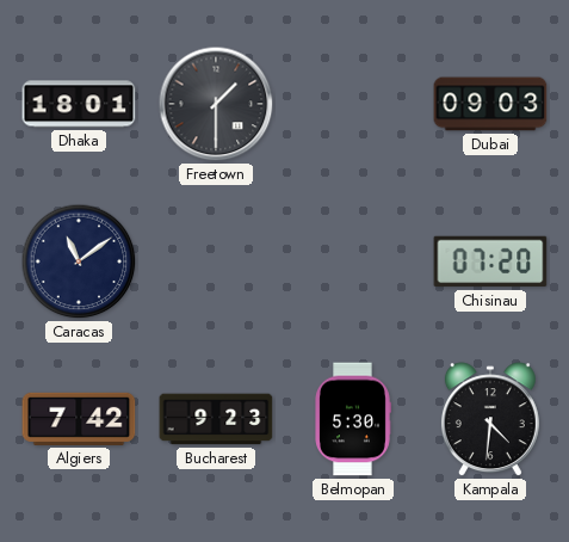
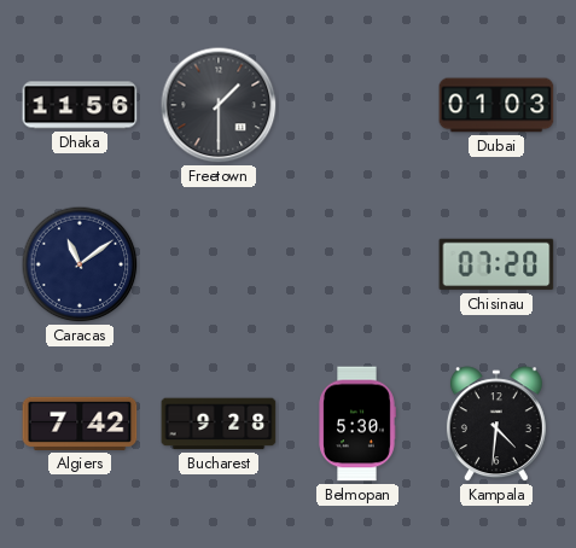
Dhaka: 18:01 -> 11:56 (80, 105)
Dubai: 09:03 -> 01:03 (496, 105)
Bucharest: 9:23 -> 9:28 (219, 424)
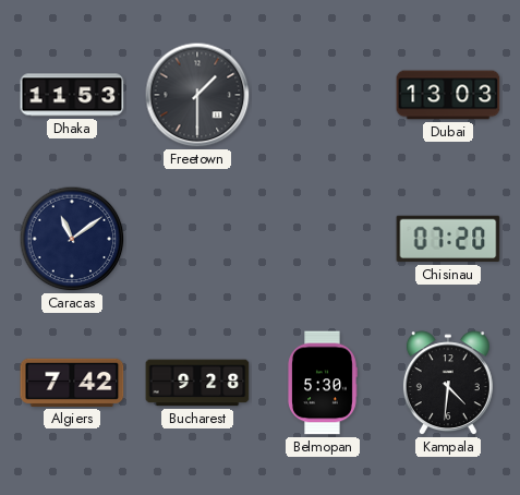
Dhaka: 11:56 -> 11:53 (72, 95)
Dubai: 01:03 -> 13:03 (448, 95)
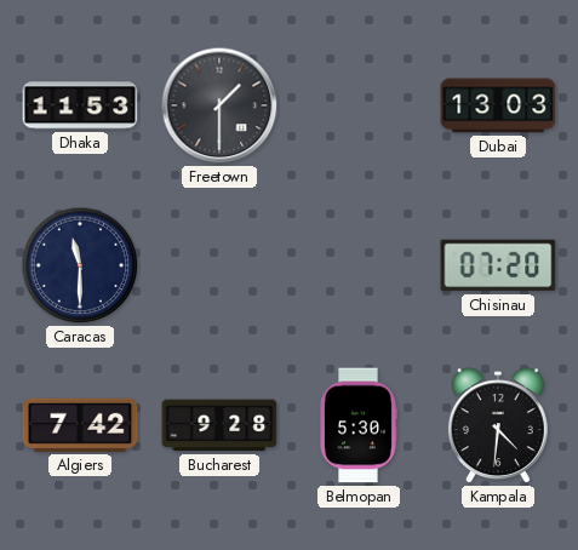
Caracas: 11:09 -> 11:30 (80, 265)
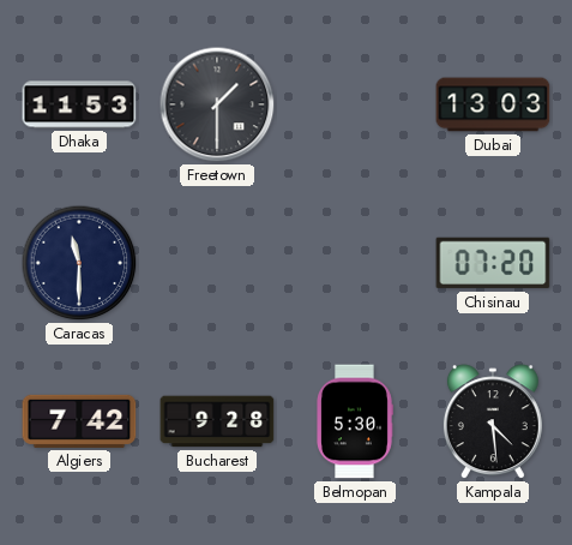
Kampala: 4:31 -> 4:29 (493, 423)
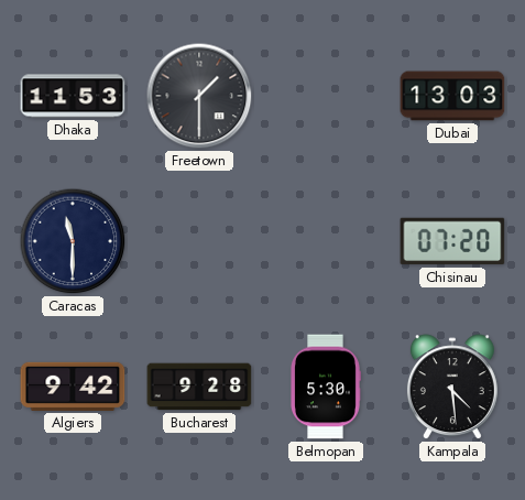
Algiers: 7:42 -> 9:42 (73, 387)
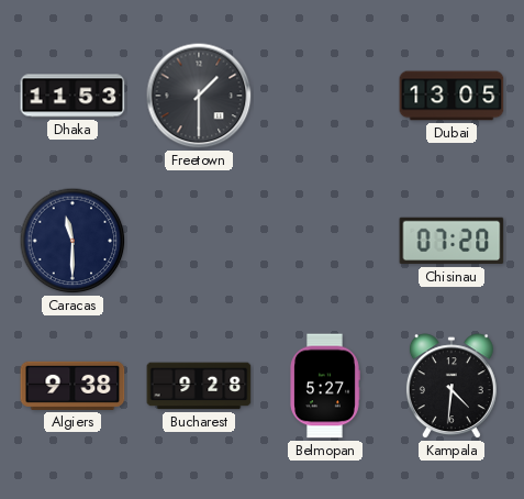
Dubai: 13:03 -> 13:05 (451, 96)
Algiers: 9:42 -> 9:38 (73, 386)
Belmopan: 5:30 -> 5:27 (325, 386)
Kampala: 4:29 -> 4:31 (451, 387)
